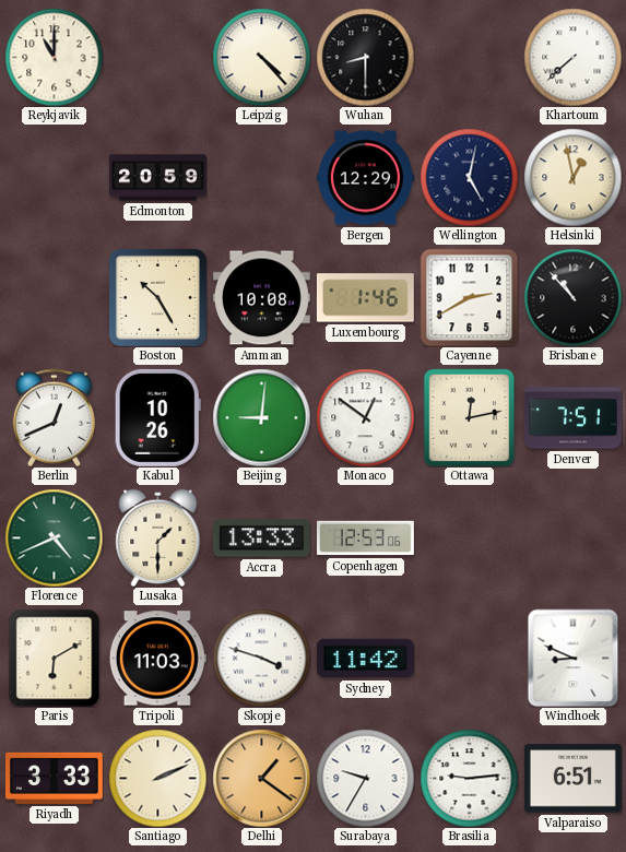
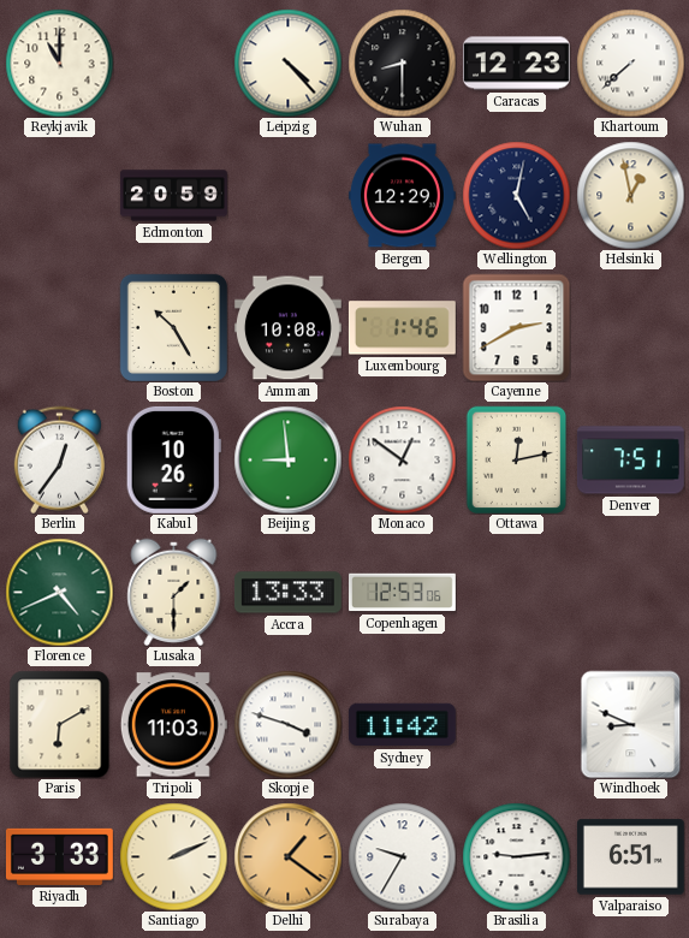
Caracas: none -> 12:23 (516, 64)
Brisbane: 10:53 -> none (572, 297)
Berlin: 12:41 -> 12:36 (59, 459)
Beijing: 9:01 -> 8:59 (287, 459)
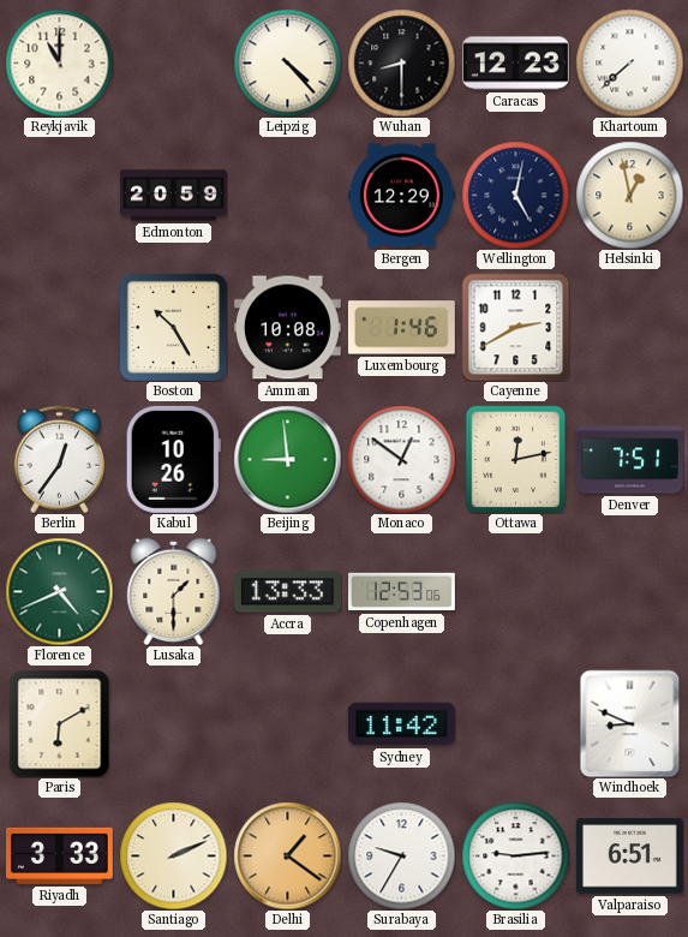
Tripoli: 11:03 -> none (173, 725)
Skopje: 3:48 -> none (287, 724)
